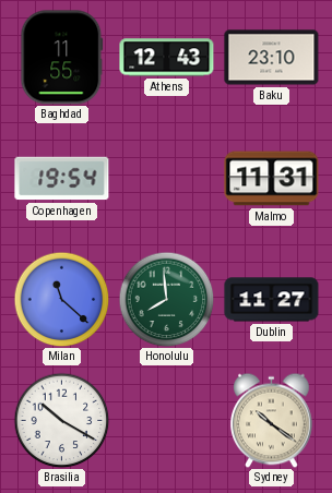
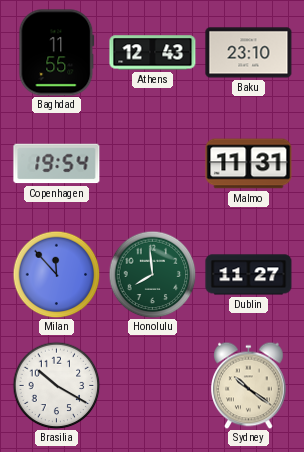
Milan: 11:22 -> 11:53 (56, 274)
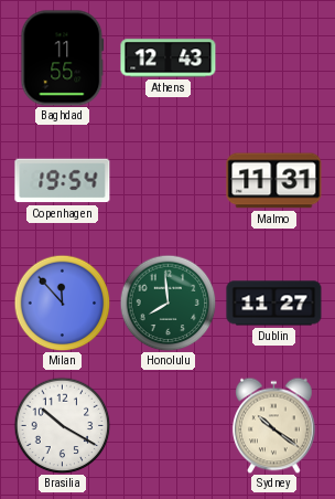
Baku: 23:10 -> none (249, 53)
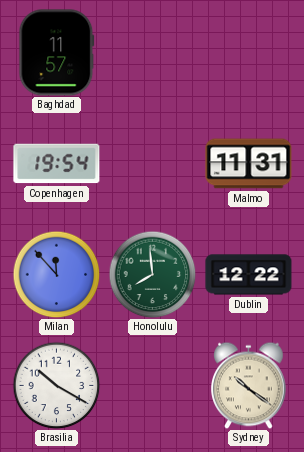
Baghdad: 11:55 -> 11:57 (57, 53)
Athens: 12:43 -> none (169, 59)
Dublin: 11:27 -> 12:22 (249, 275)
